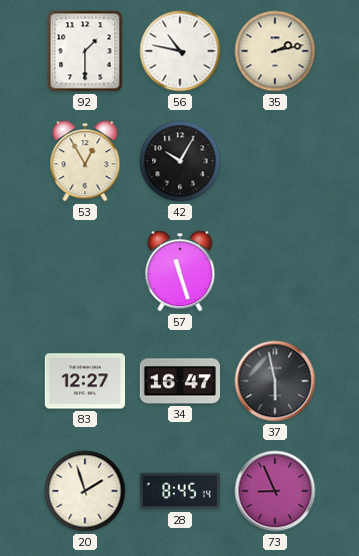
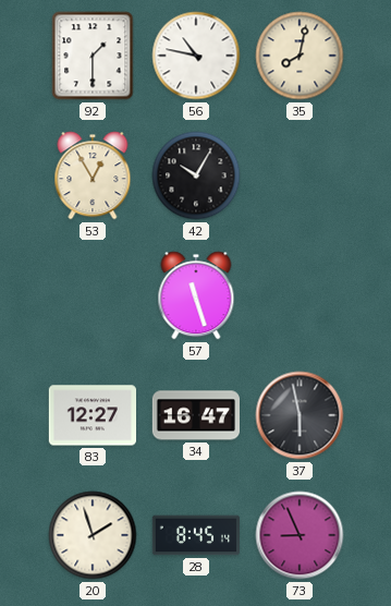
35: 2:13 -> 8:02 (300, 56)
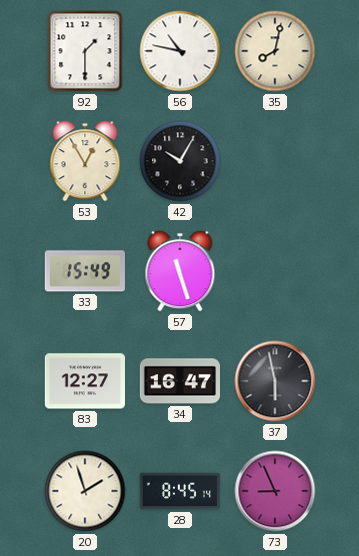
33: none -> 15:49 (85, 271)
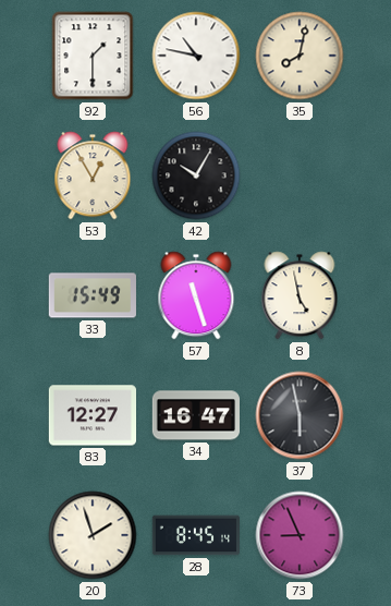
8: none -> 4:58 (300, 295)
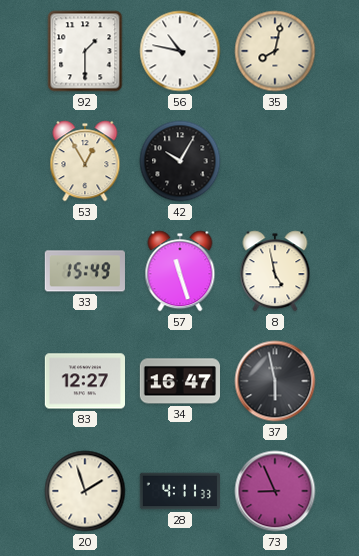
28: 8:45 -> 4:11 (179, 491)
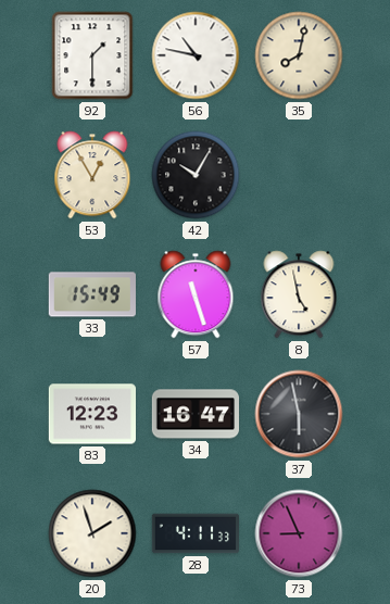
83: 12:27 -> 12:23 (91, 414)
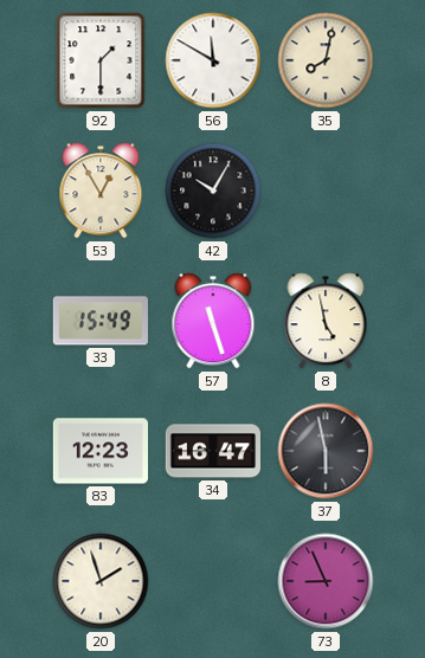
56: 10:47 -> 11:50 (213, 60)
28: 4:11 -> none (194, 533)
